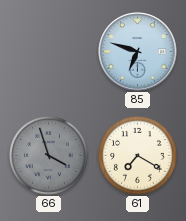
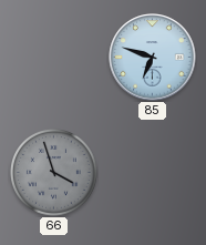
61: 7:20 -> none (138, 156)
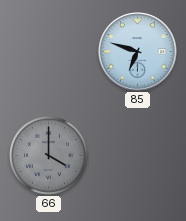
66: 3:57 -> 4:00 (49, 156)
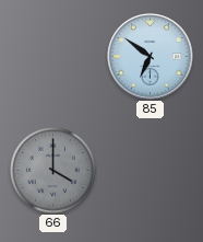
85: 6:48 -> 6:51 (151, 57)
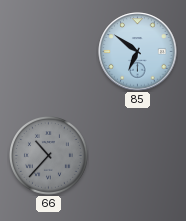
66: 4:00 -> 10:37 (49, 156)
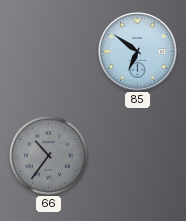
66: 10:37 -> 10:36 (49, 156)
